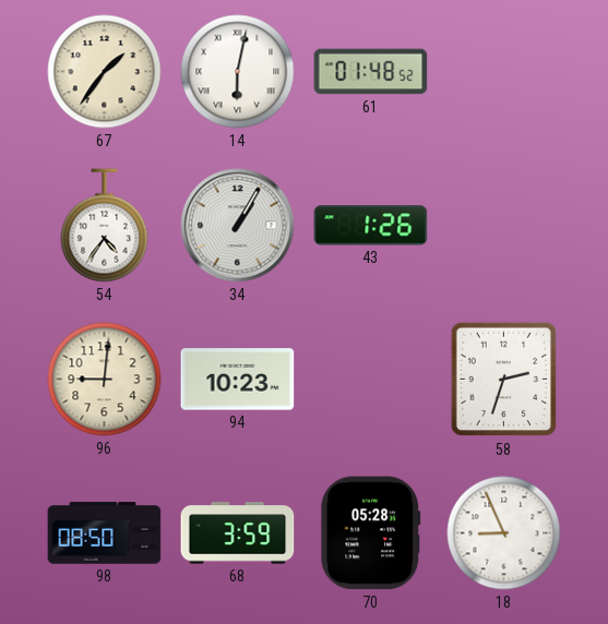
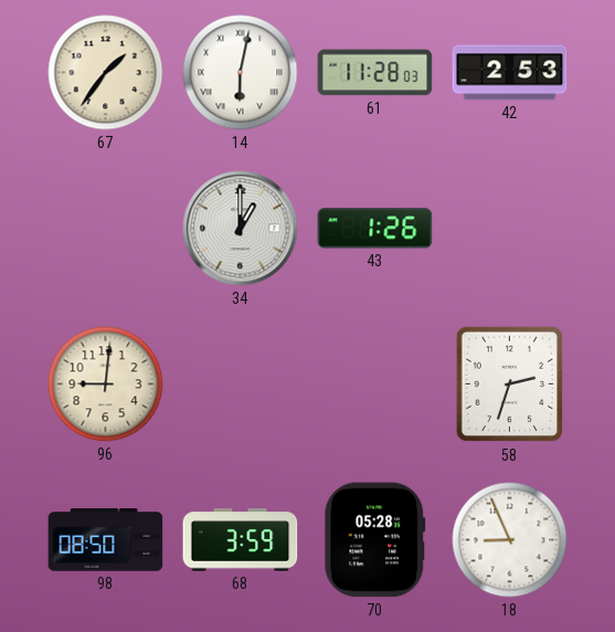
61: 01:48 -> 11:28 (375, 73)
42: none -> 2:53 (510, 73)
54: 4:36 -> none (105, 226)
34: 1:05 -> 1:00 (241, 229)
94: 10:23 -> none (238, 380)
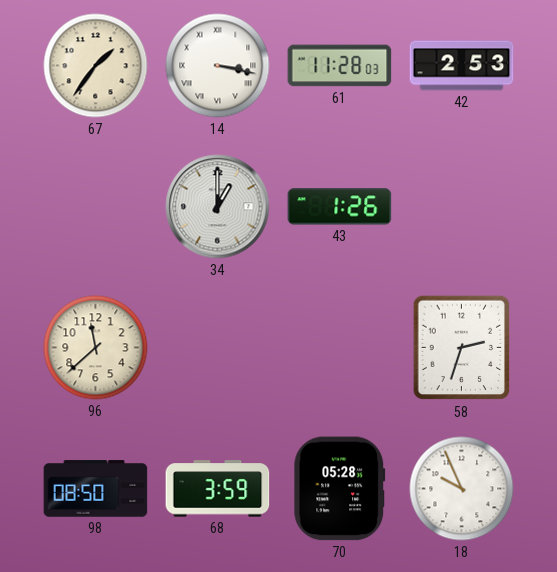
14: 6:02 -> 3:17 (218, 66)
96: 9:01 -> 11:38 (96, 348)
18: 8:56 -> 9:56 (462, 489)
